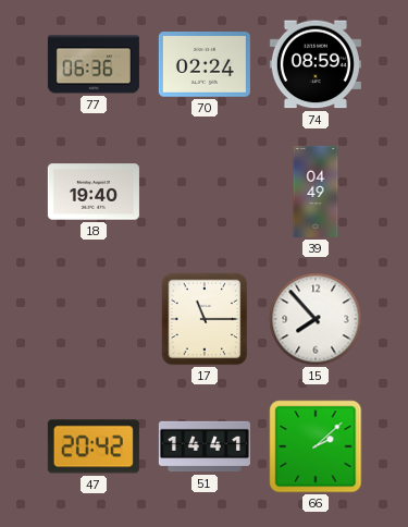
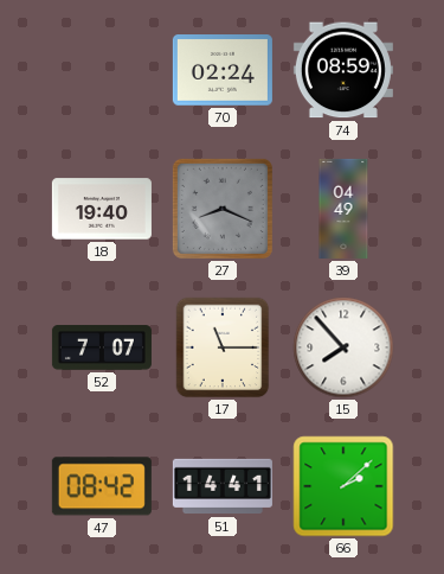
77: 06:36 -> none (94, 64)
27: none -> 8:19 (223, 209)
52: none -> 7:07 (102, 347)
47: 20:42 -> 08:42 (102, 486)
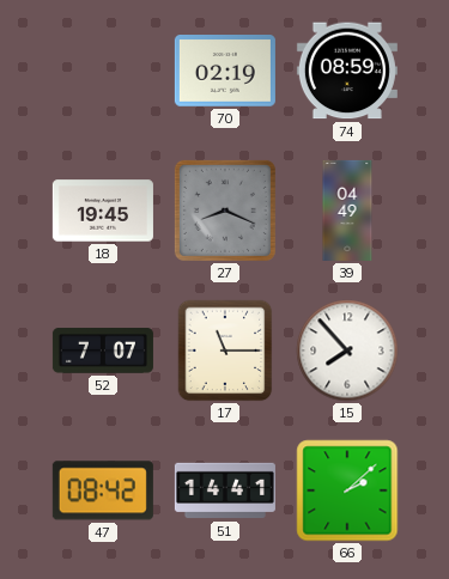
70: 02:24 -> 02:19 (225, 72)
18: 19:40 -> 19:45 (103, 211)
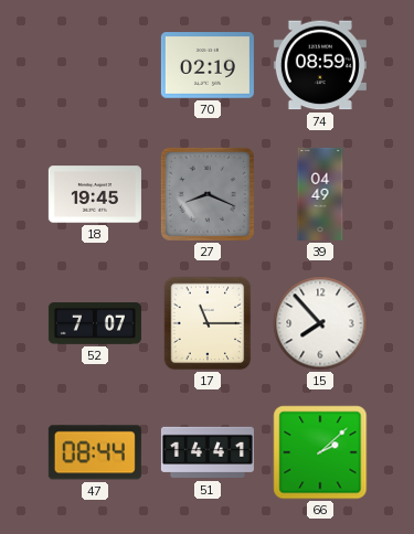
47: 08:42 -> 08:44 (95, 452)
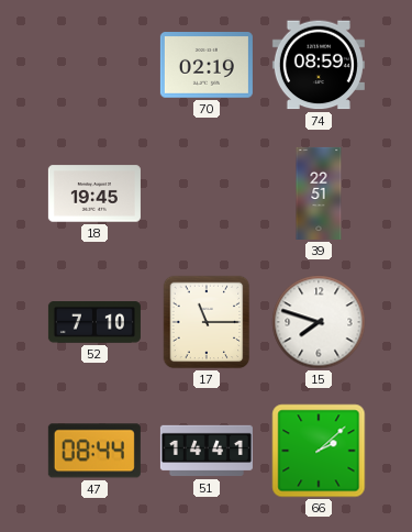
27: 8:19 -> none (208, 194)
39: 04:49 -> 22:51 (319, 193)
52: 7:07 -> 7:10 (94, 322)
15: 7:53 -> 7:48 (319, 322)
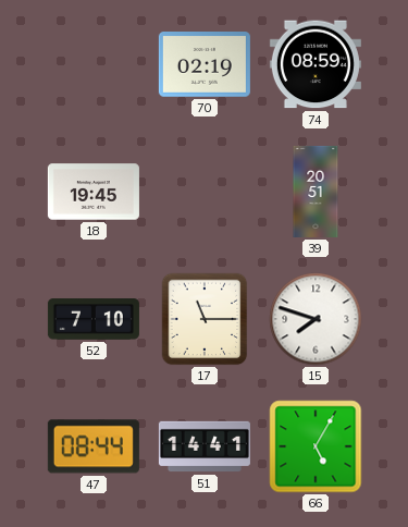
39: 22:51 -> 20:51 (316, 192)
66: 2:08 -> 5:05 (316, 446)
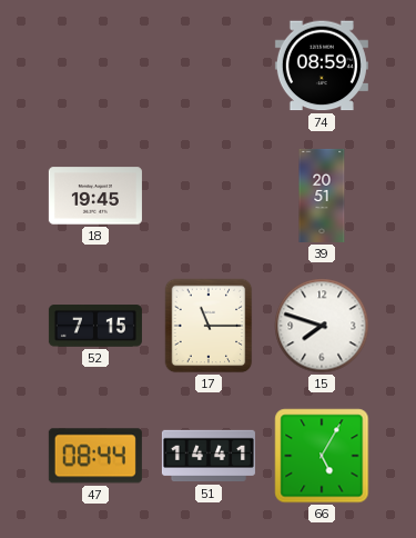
70: 02:19 -> none (205, 65)
52: 7:10 -> 7:15 (95, 326)
